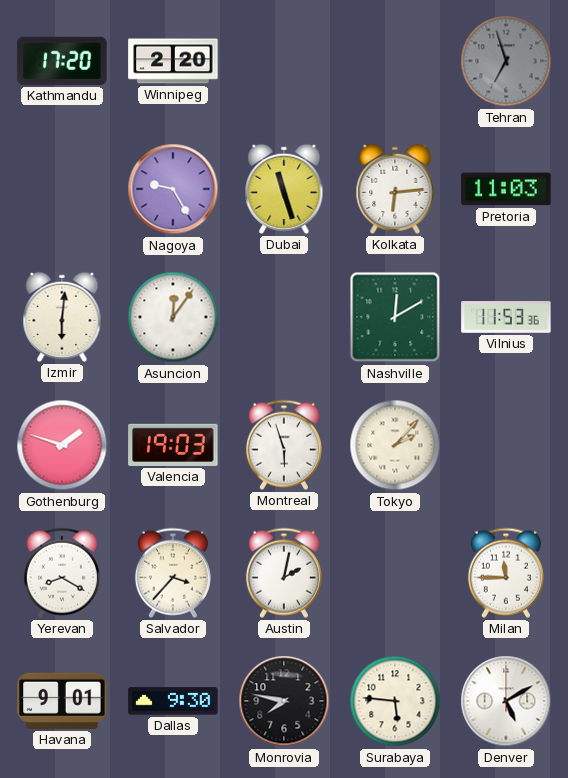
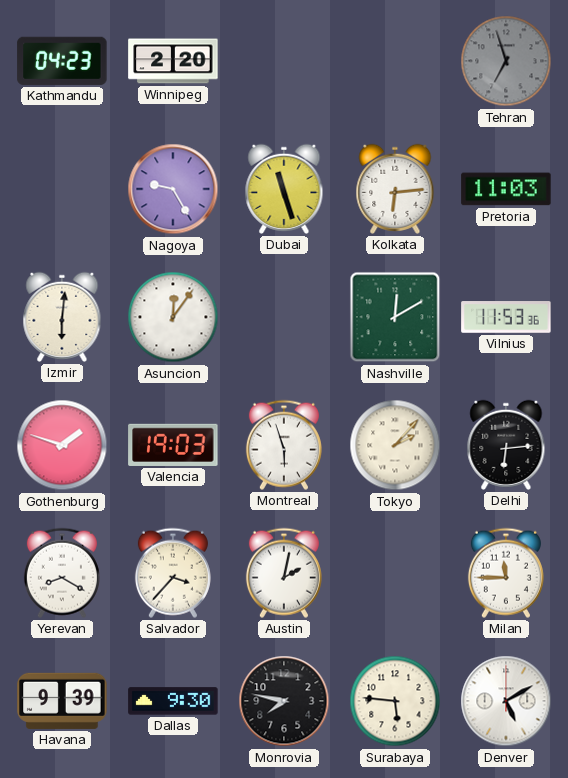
Kathmandu: 17:20 -> 04:23 (62, 61)
Delhi: none -> 6:14 (506, 445)
Havana: 9:01 -> 9:39 (62, 701)
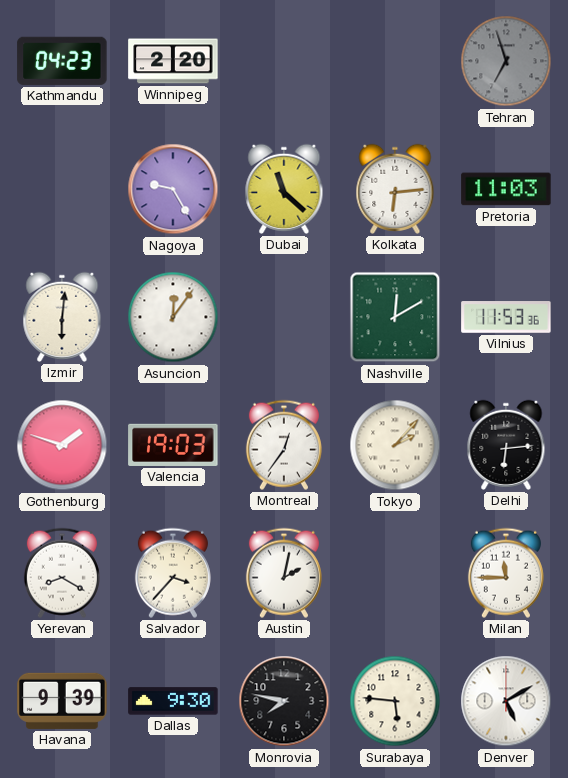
Dubai: 11:27 -> 11:22 (284, 189)
Montreal: 5:57 -> 12:36 (284, 445)
